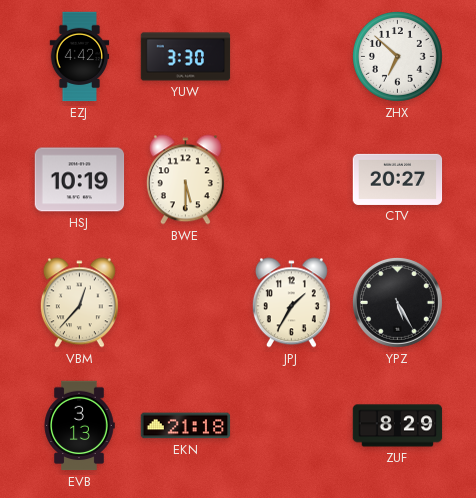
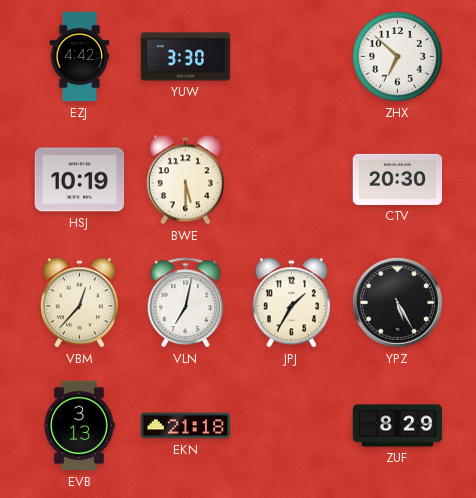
CTV: 20:27 -> 20:30 (398, 179)
VLN: none -> 7:02 (186, 303)
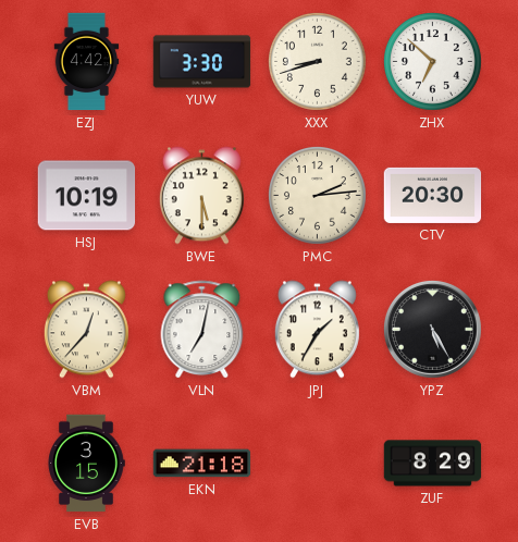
XXX: none -> 8:42 (318, 62)
PMC: none -> 2:14 (318, 196)
EVB: 3:13 -> 3:15 (86, 464)
